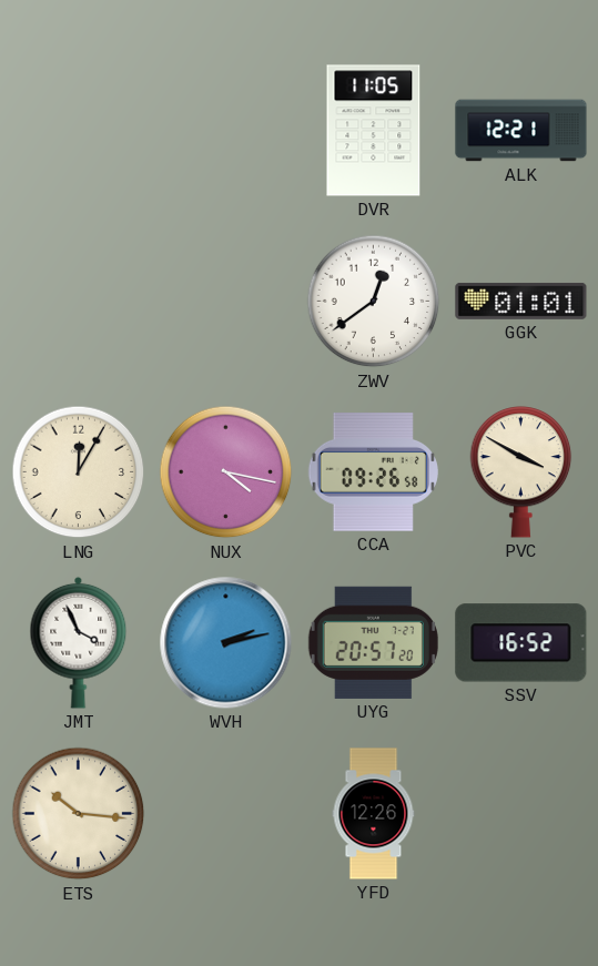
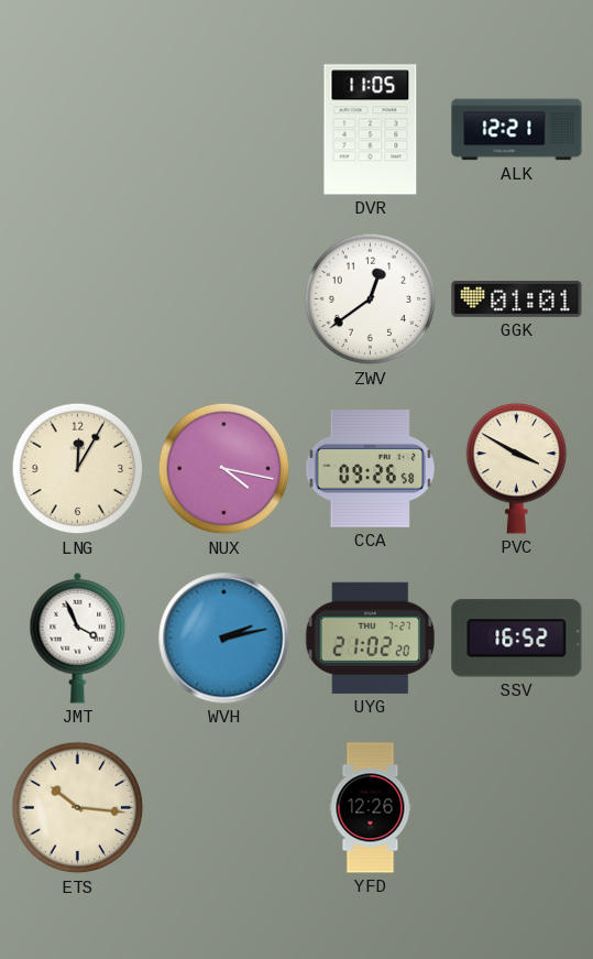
UYG: 20:57 -> 21:02 (370, 637)
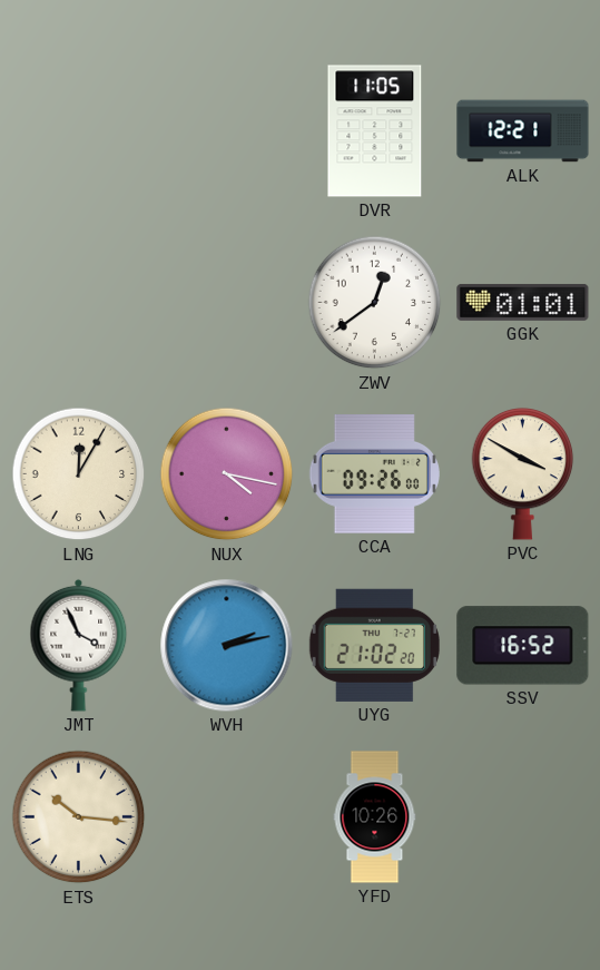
CCA: 09:26:58 -> 09:26:00 (374, 474)
YFD: 12:26 -> 10:26 (375, 817)
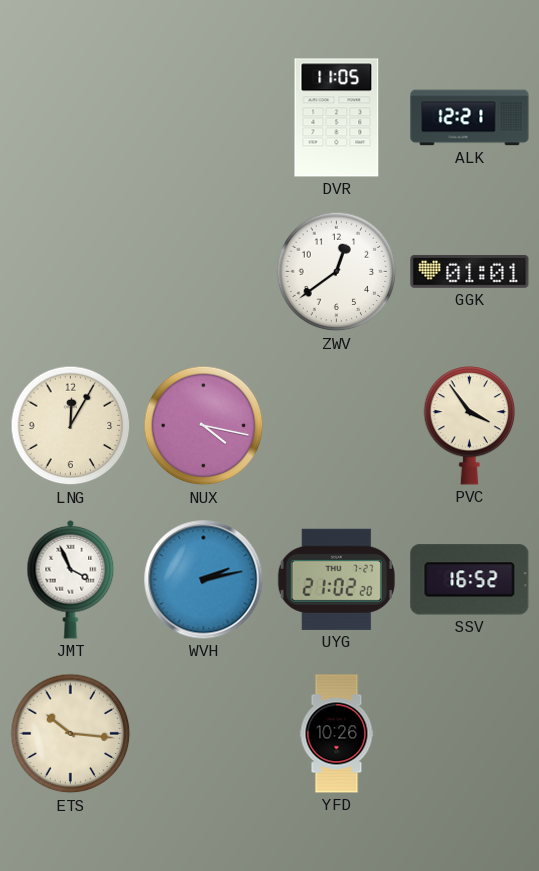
CCA: 09:26 -> none (374, 474)
PVC: 3:50 -> 3:54 (470, 425)
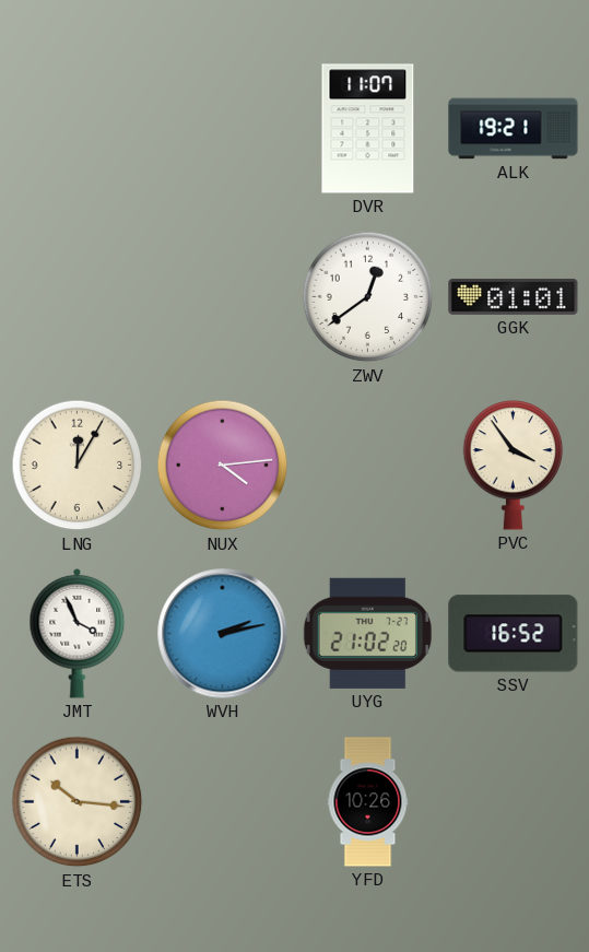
DVR: 11:05 -> 11:07 (368, 129)
ALK: 12:21 -> 19:21 (514, 129)
NUX: 4:17 -> 4:14 (223, 466)
